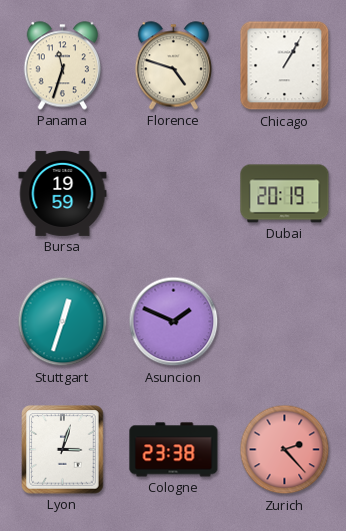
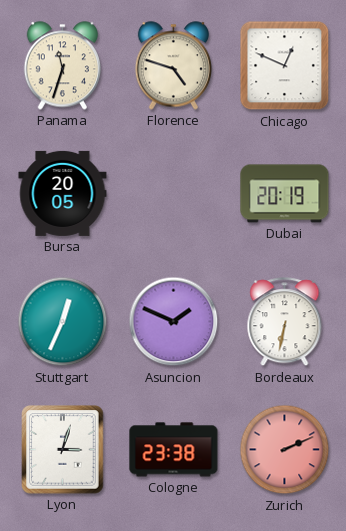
Chicago: 1:05 -> 12:49 (285, 66)
Bursa: 19:59 -> 20:05 (63, 193)
Stuttgart: 12:33 -> 12:34 (63, 322)
Bordeaux: none -> 6:32 (285, 322)
Zurich: 2:23 -> 2:11 (285, 450)
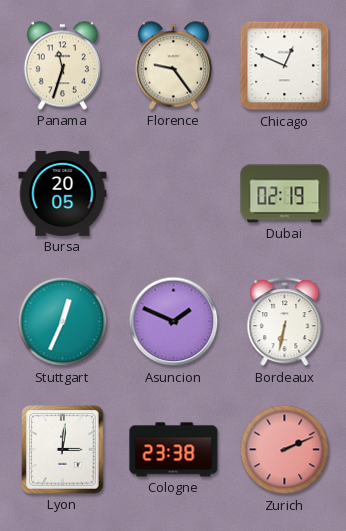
Florence: 4:48 -> 9:24 (173, 66)
Dubai: 20:19 -> 02:19 (285, 194)
Lyon: 3:03 -> 3:01 (63, 450)
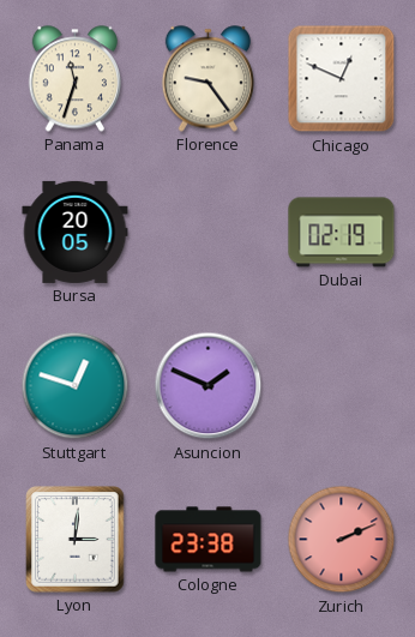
Stuttgart: 12:34 -> 12:48 (76, 386)
Bordeaux: 6:32 -> none (285, 322)
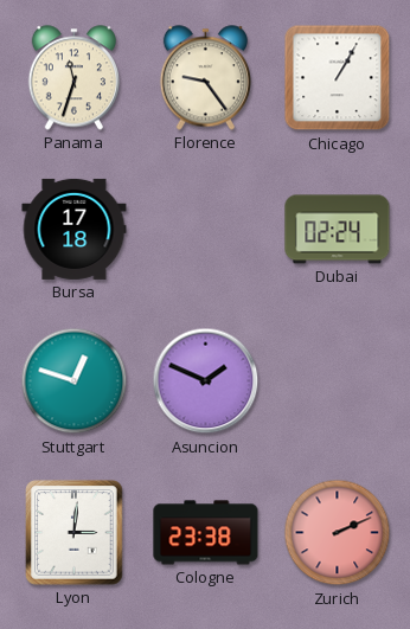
Chicago: 12:49 -> 1:05 (338, 78)
Bursa: 20:05 -> 17:18 (75, 229)
Dubai: 02:19 -> 02:24 (338, 230)
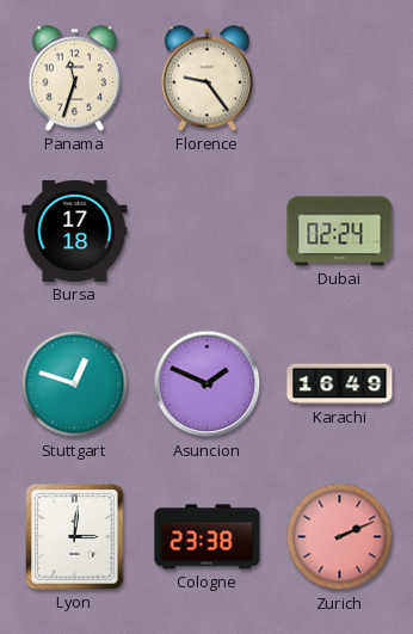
Chicago: 1:05 -> none (338, 78)
Karachi: none -> 16:49 (340, 384)
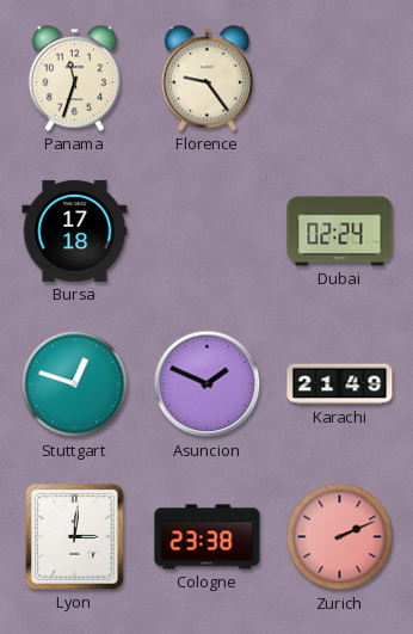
Karachi: 16:49 -> 21:49 (340, 384)
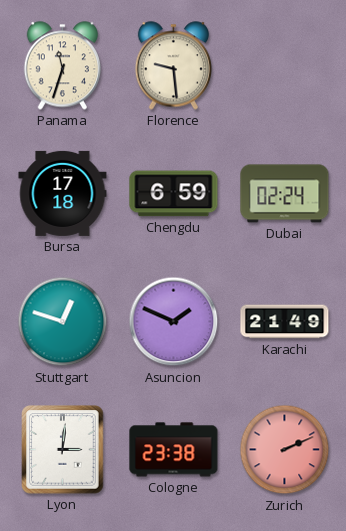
Florence: 9:24 -> 9:29 (173, 66)
Chengdu: none -> 6:59 (174, 194)
